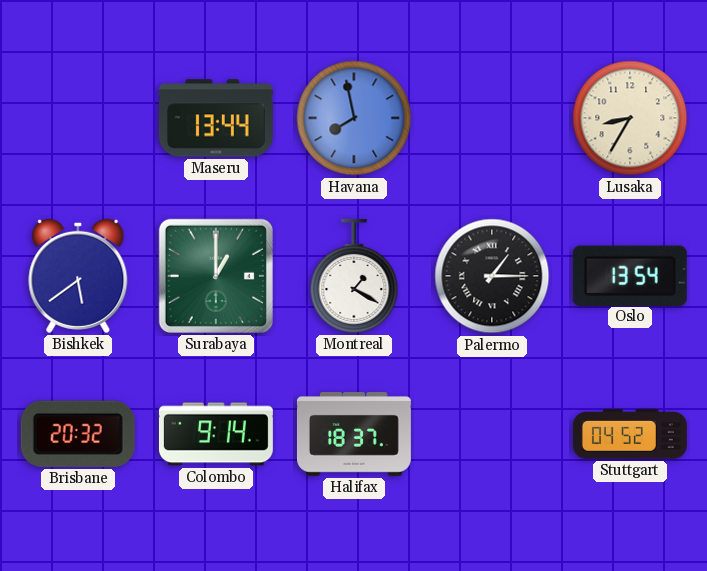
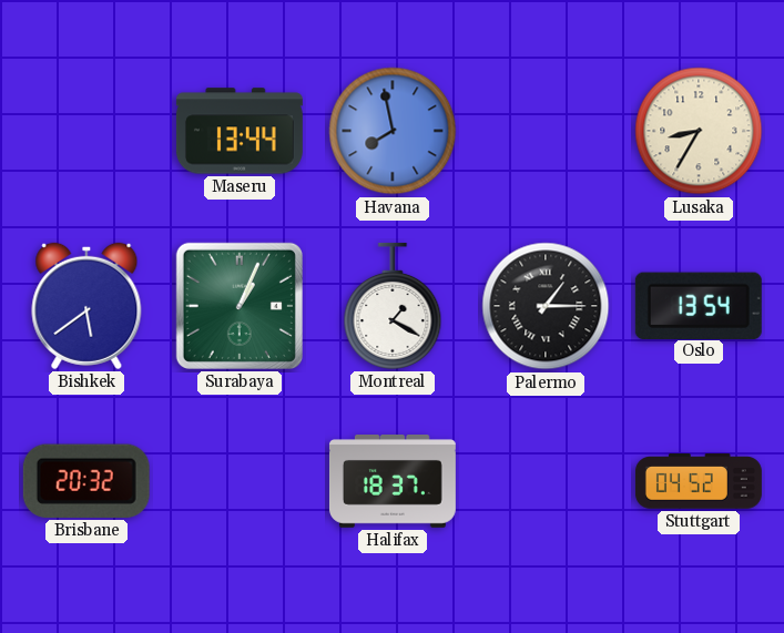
Surabaya: 1:00 -> 1:04 (240, 306)
Colombo: 9:14 -> none (216, 434)
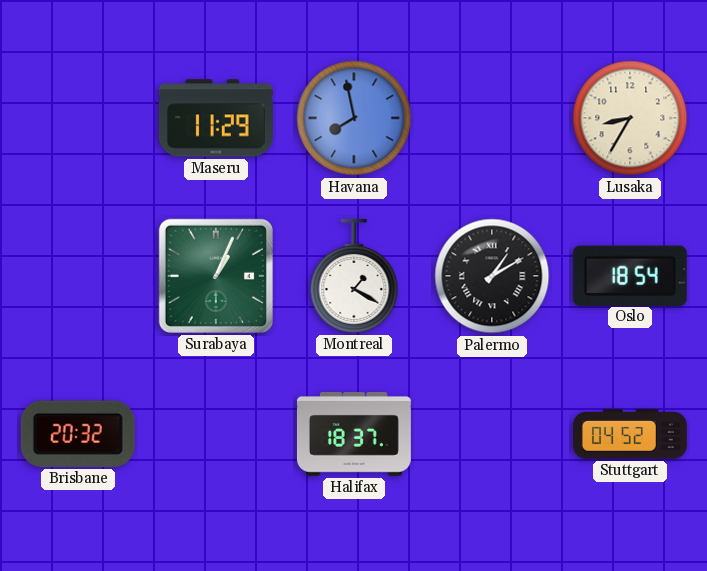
Maseru: 13:44 -> 11:29 (216, 118)
Bishkek: 5:39 -> none (86, 306)
Palermo: 1:15 -> 1:10 (492, 276)
Oslo: 13:54 -> 18:54 (630, 275)
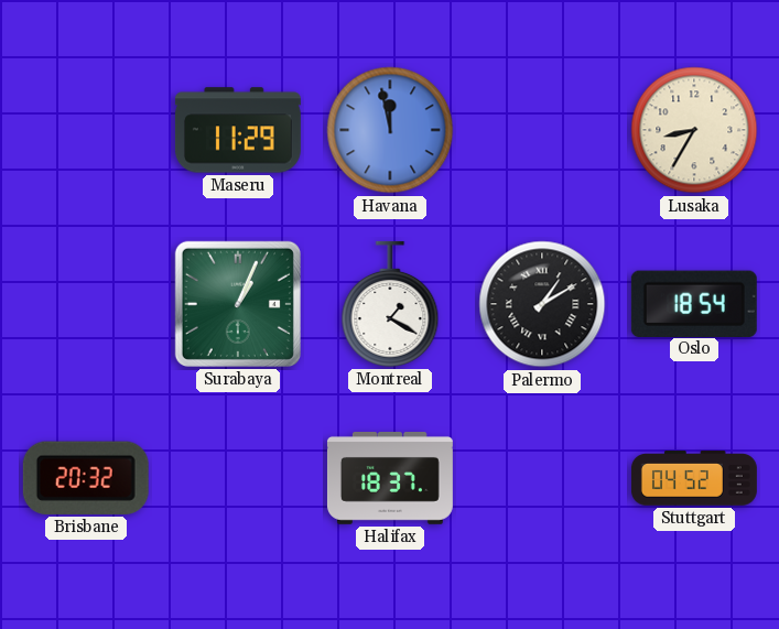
Havana: 7:58 -> 11:58 (390, 130)
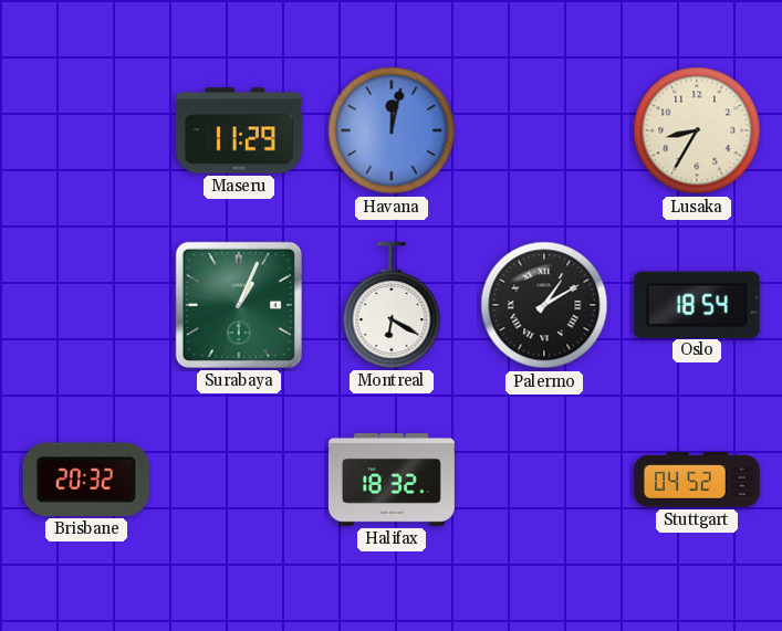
Havana: 11:58 -> 12:02 (392, 130)
Montreal: 1:20 -> 6:20 (392, 305)
Halifax: 18:37 -> 18:32 (392, 481)
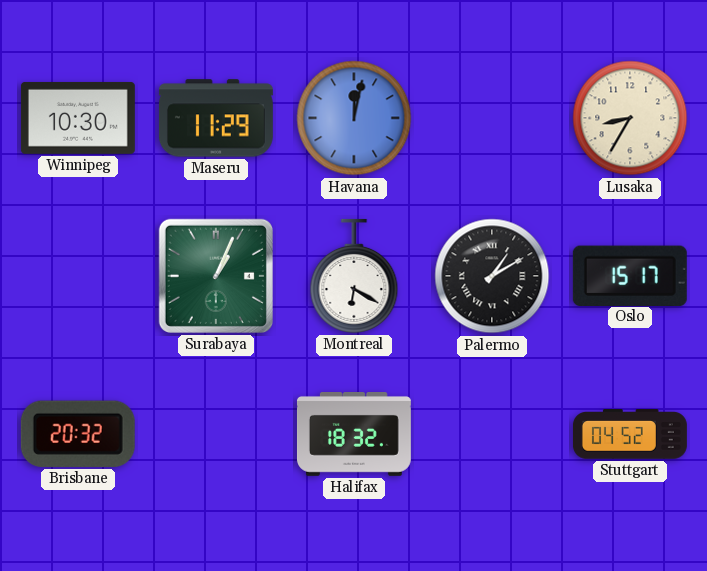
Winnipeg: none -> 10:30 (78, 118)
Oslo: 18:54 -> 15:17 (630, 275)
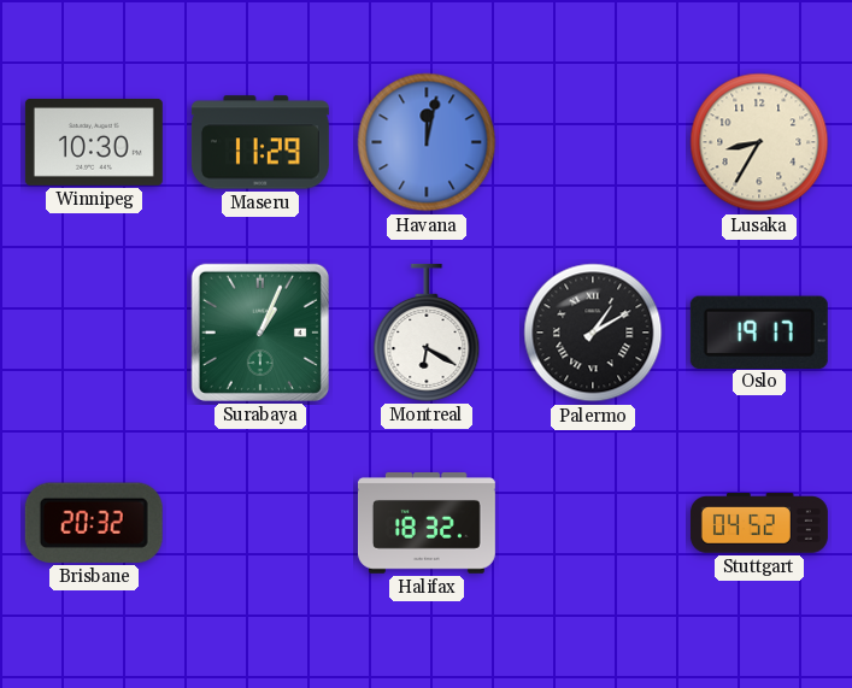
Oslo: 15:17 -> 19:17 (759, 331)
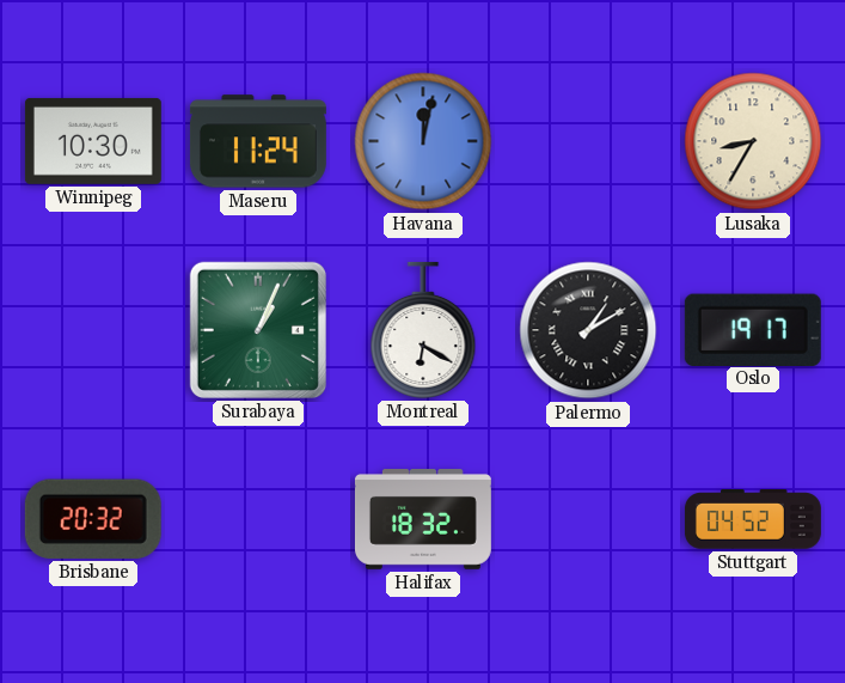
Maseru: 11:29 -> 11:24 (258, 141)
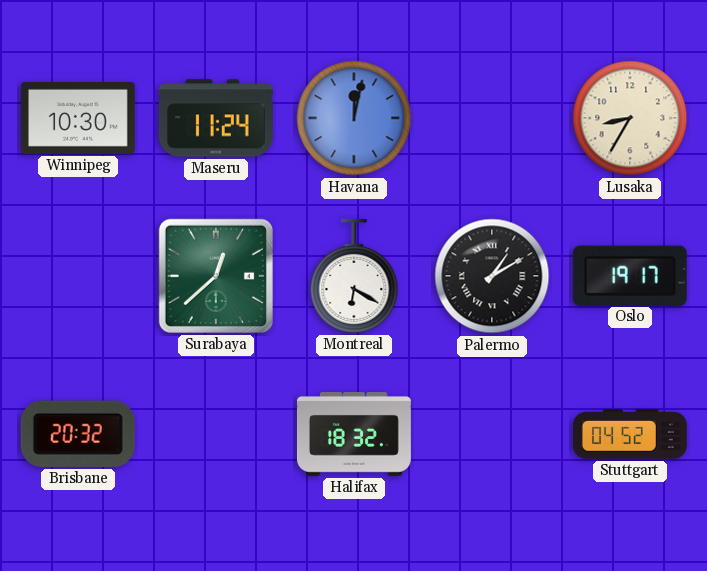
Surabaya: 1:04 -> 12:38 (216, 276)
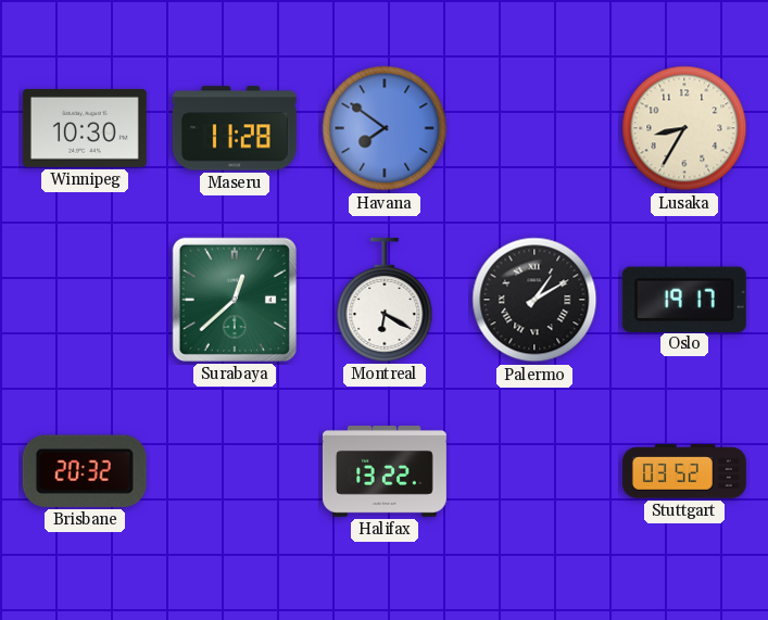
Maseru: 11:24 -> 11:28 (235, 128)
Havana: 12:02 -> 7:51 (385, 128)
Halifax: 18:32 -> 13:22 (385, 472)
Stuttgart: 04:52 -> 03:52 (684, 471)
